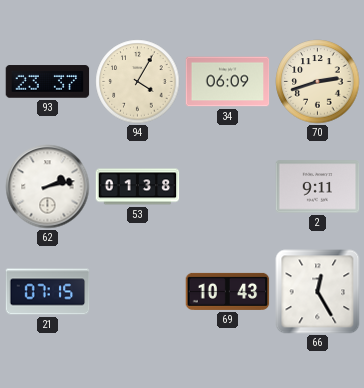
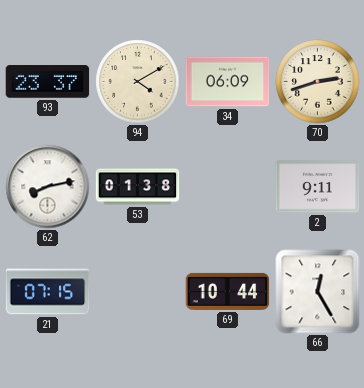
94: 4:05 -> 4:10 (138, 82)
62: 2:13 -> 8:13 (48, 187)
69: 10:43 -> 10:44 (228, 291)
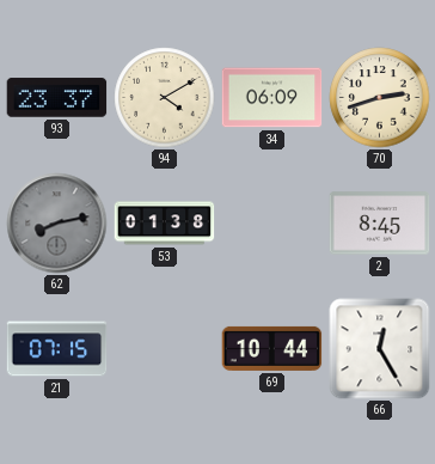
62 dial: white -> grey (57, 224)
2: 9:11 -> 8:45 (380, 224)
